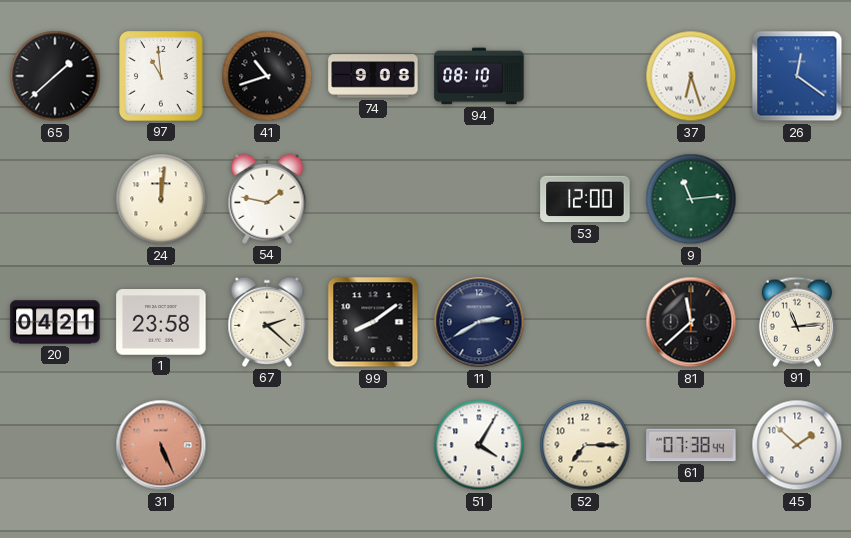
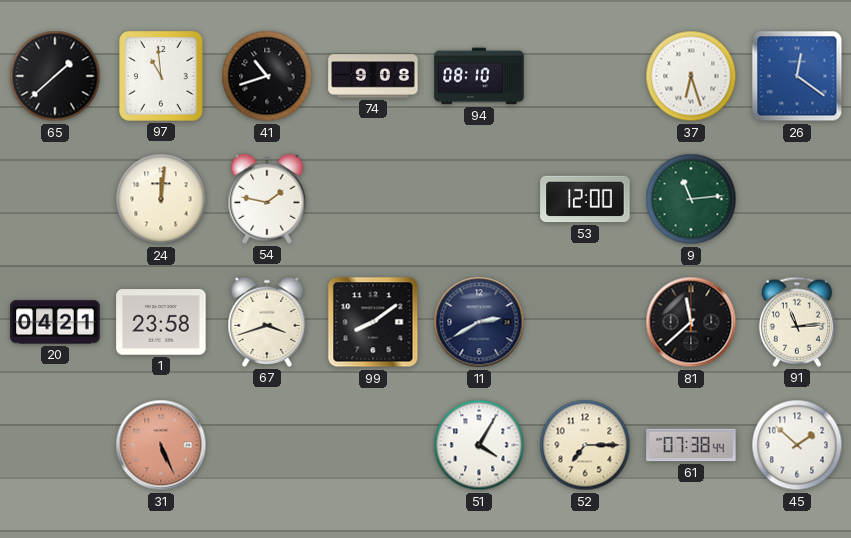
67: 2:22 -> 3:42 (267, 322)
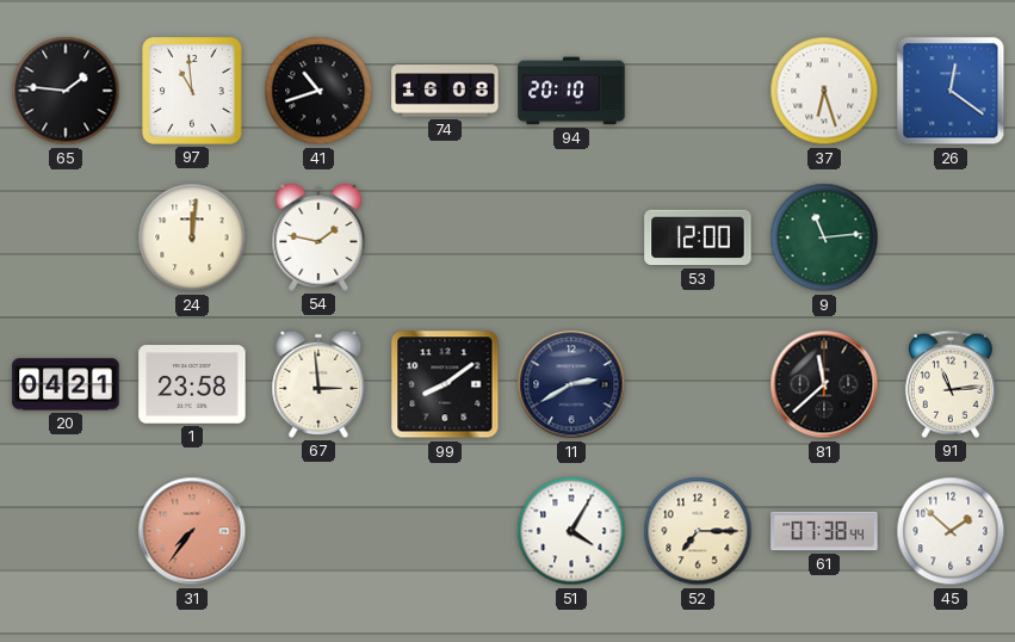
65: 1:38 -> 1:46 (66, 91)
74: 9:08 -> 16:08 (445, 91)
94: 08:10 -> 20:10 (571, 91)
67: 3:42 -> 2:59 (318, 384)
31: 5:26 -> 7:36 (192, 531)
